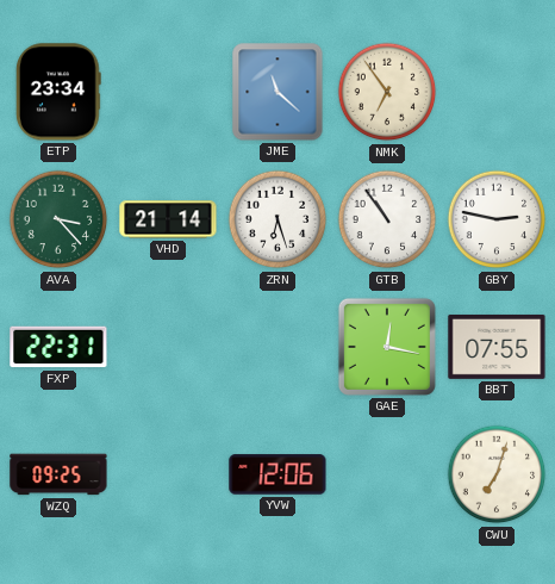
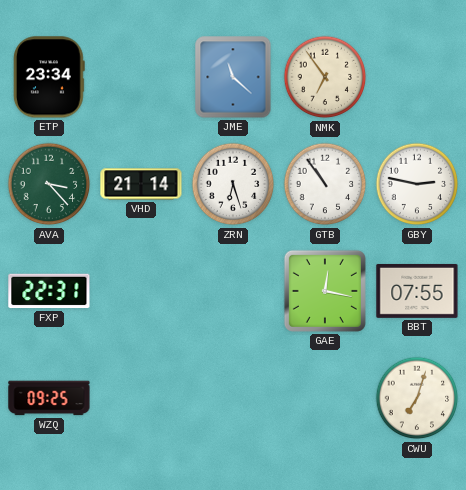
YVW: 12:06 -> none (277, 474)
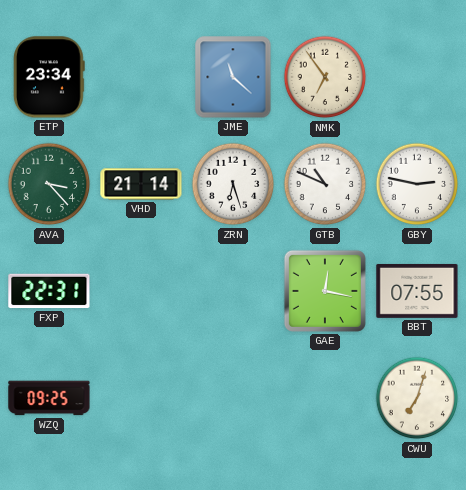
GTB: 10:54 -> 10:49 (325, 184)
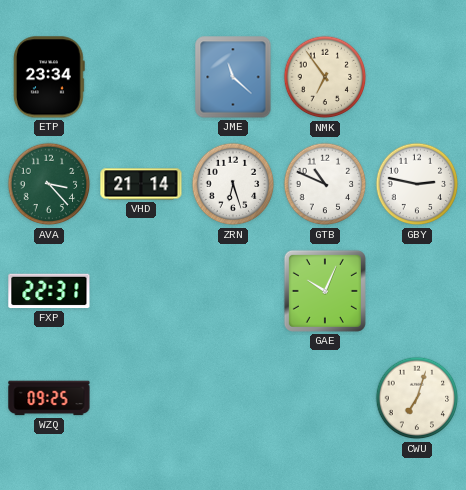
GAE: 12:17 -> 10:04 (325, 291)
BBT: 07:55 -> none (417, 291)
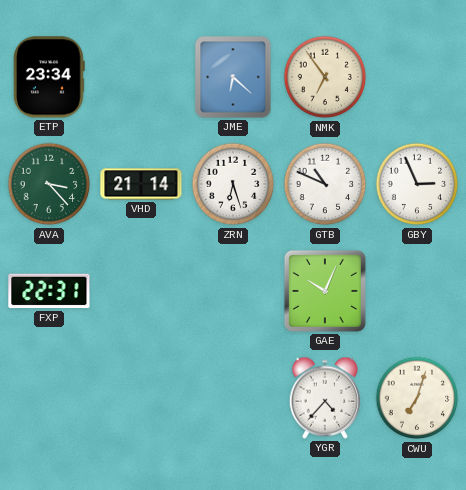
JME: 11:22 -> 6:22 (233, 77)
GBY: 2:47 -> 2:56 (417, 184)
WZQ: 09:25 -> none (49, 398)
YGR: none -> 4:37 (325, 398)
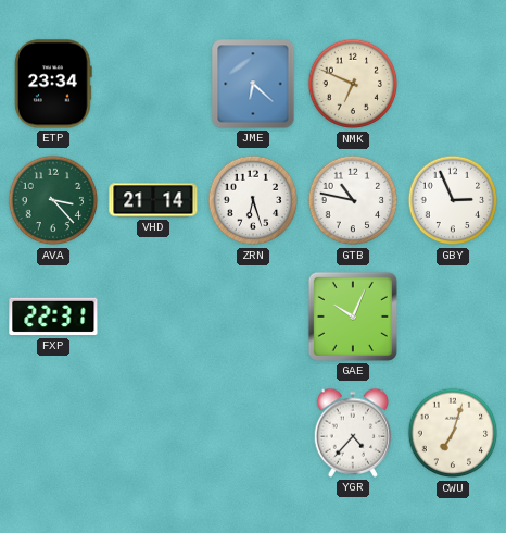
NMK: 6:54 -> 6:49 (353, 84)
GTB: 10:49 -> 10:47 (353, 200)
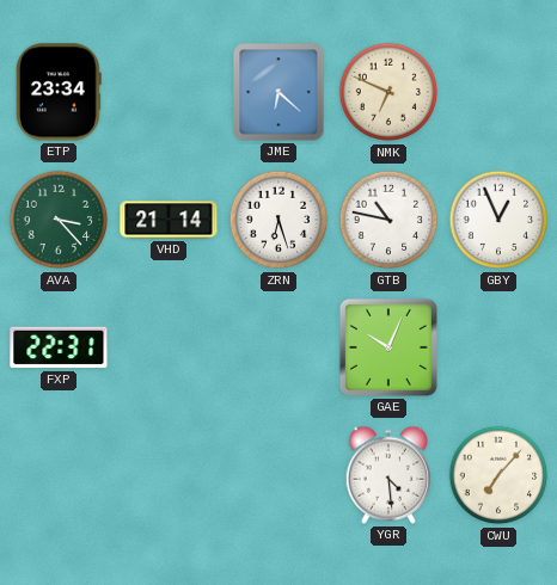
GBY: 2:56 -> 12:56 (498, 220)
YGR: 4:37 -> 4:29 (388, 475)
CWU: 7:03 -> 7:07 (498, 475)
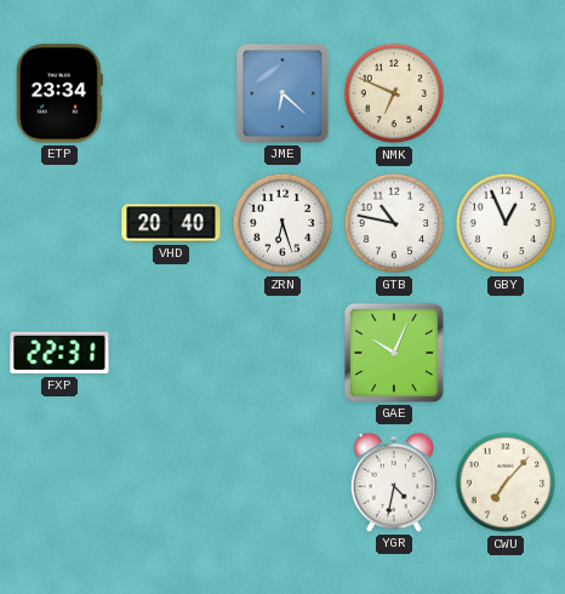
AVA: 3:23 -> none (59, 220)
VHD: 21:14 -> 20:40 (171, 223)
YGR: 4:29 -> 4:32 (394, 482)
